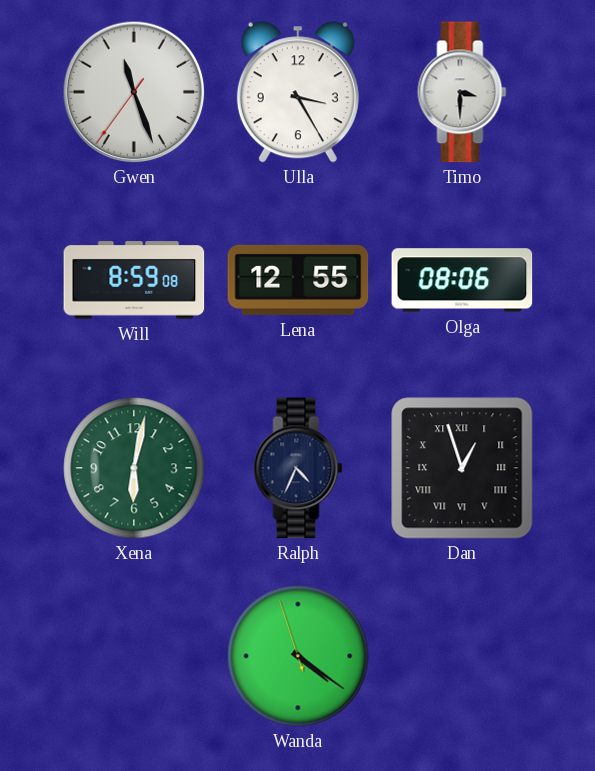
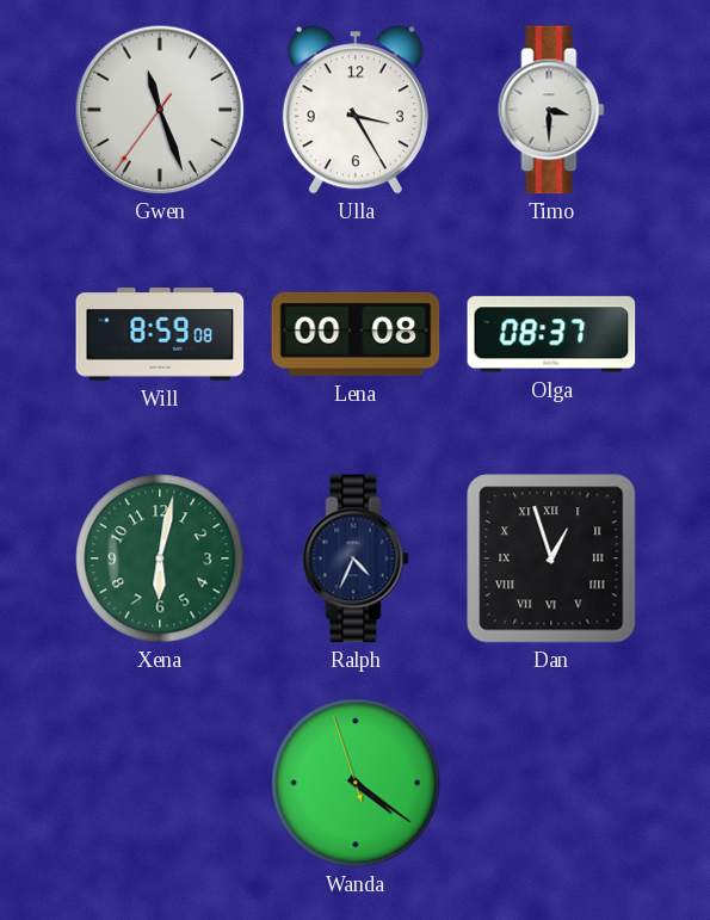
Lena: 12:55 -> 00:08 (356, 334)
Olga: 08:06 -> 08:37 (551, 334)
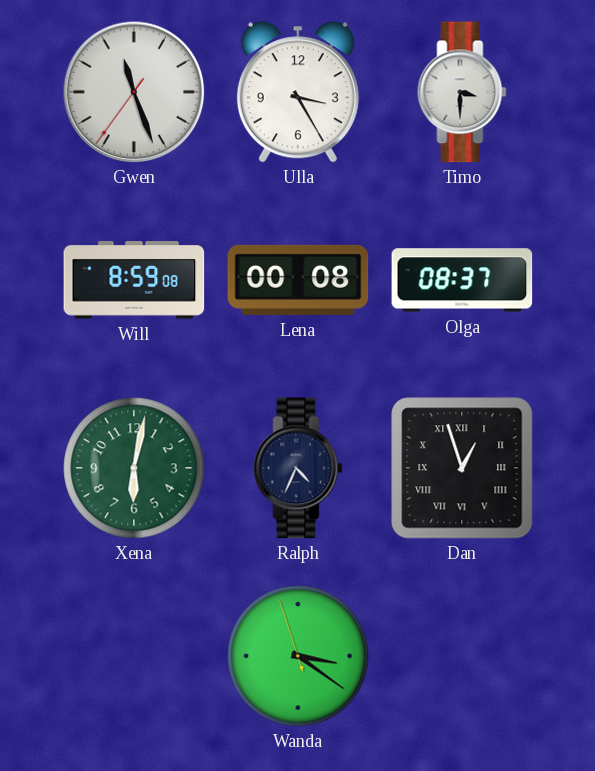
Wanda: 4:20 -> 3:20 (298, 656)
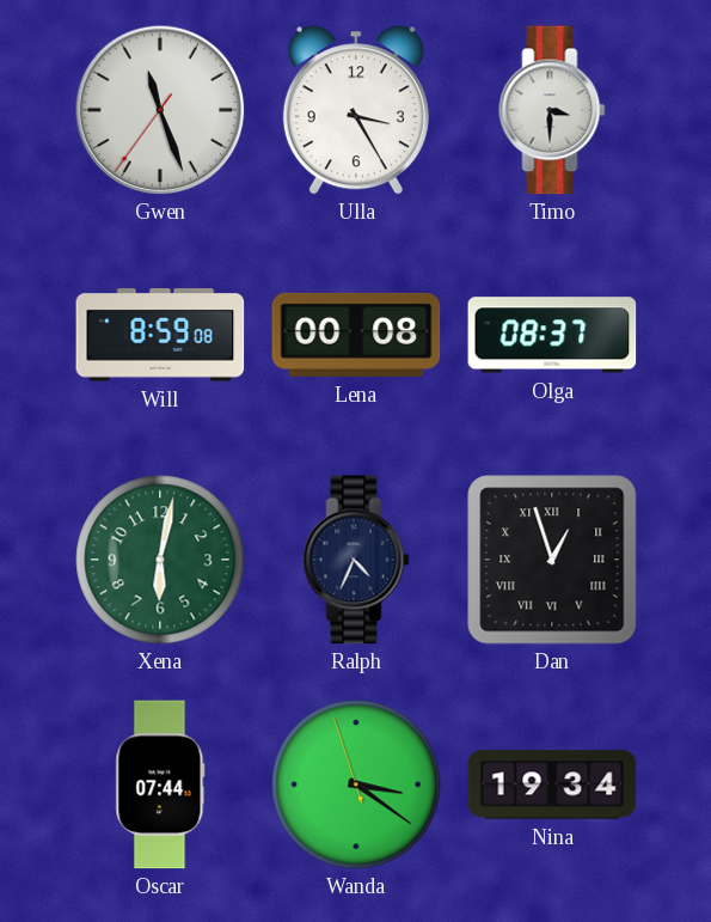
Oscar: none -> 07:44 (160, 784)
Nina: none -> 19:34 (552, 784)
